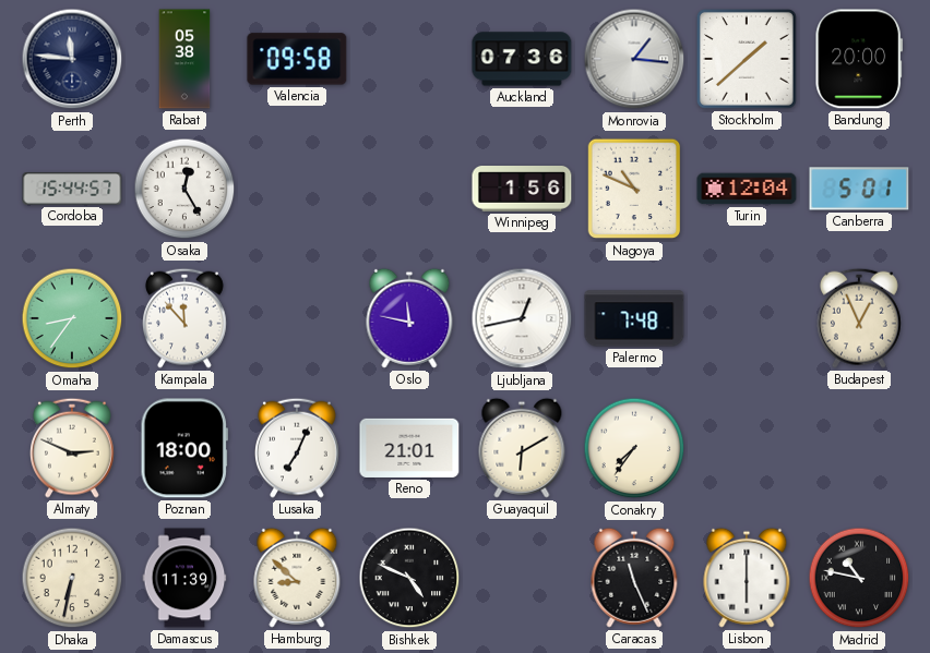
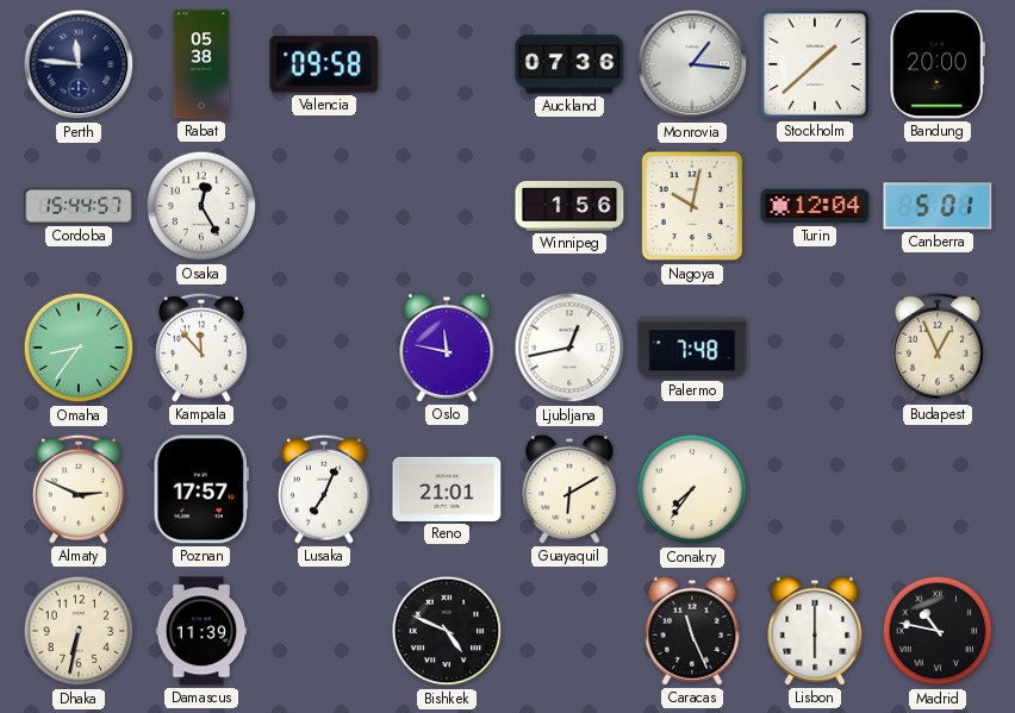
Nagoya: 10:49 -> 10:02 (692, 206)
Poznan: 18:00 -> 17:57 (201, 489)
Hamburg: 8:52 -> none (297, 578)
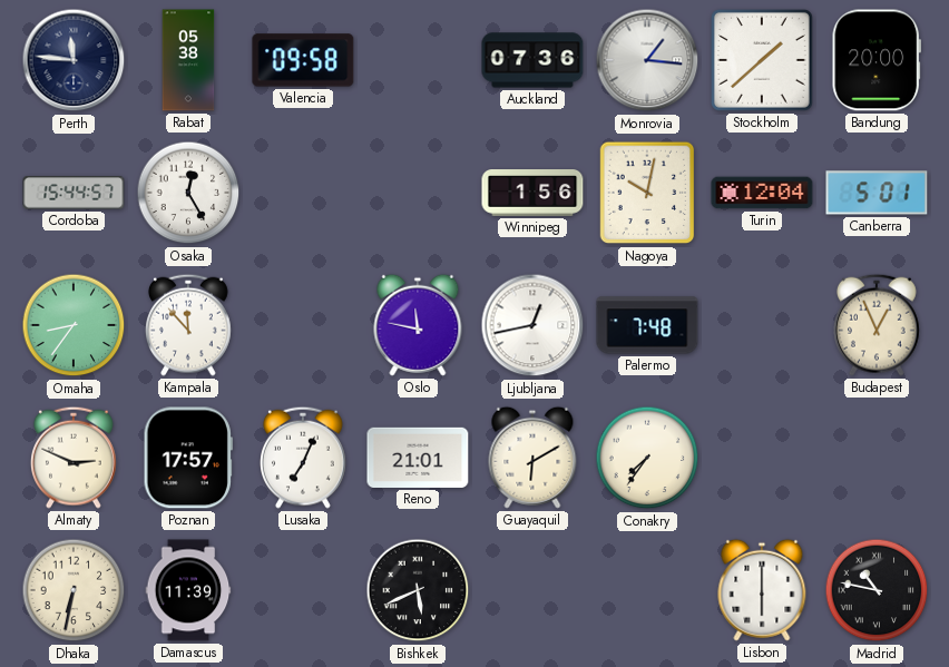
Bishkek: 4:49 -> 5:41 (418, 590)
Caracas: 11:26 -> none (692, 631)
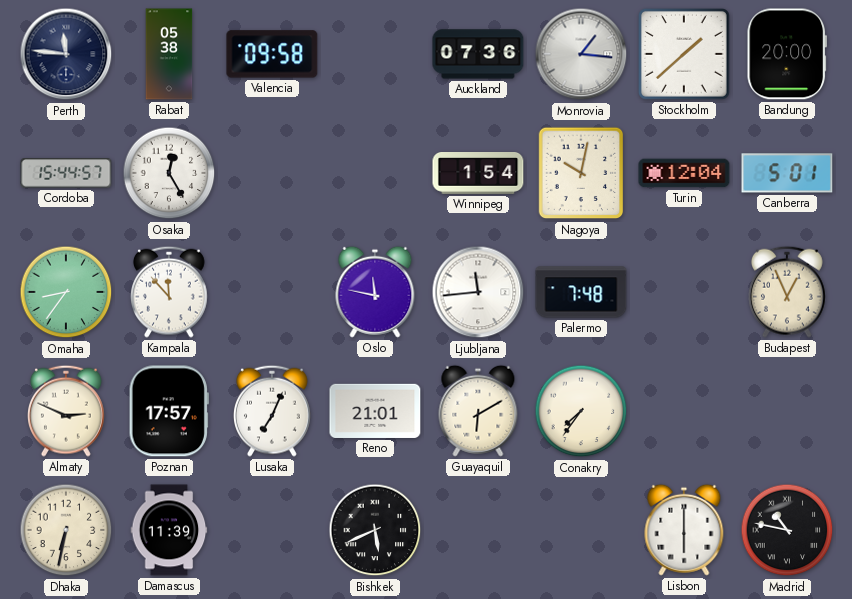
Winnipeg: 1:56 -> 1:54 (478, 174)
Ljubljana: 12:43 -> 11:44 (478, 292)
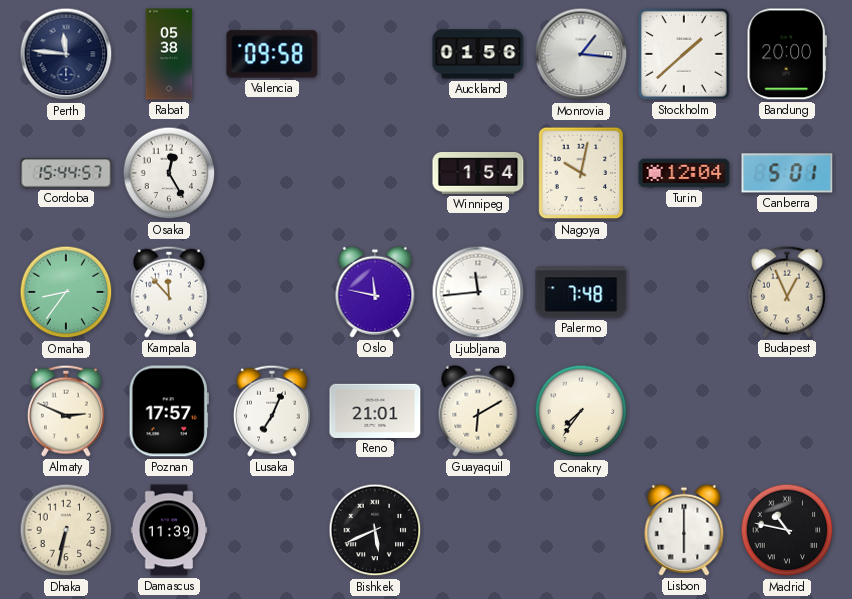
Auckland: 07:36 -> 01:56 (478, 54)
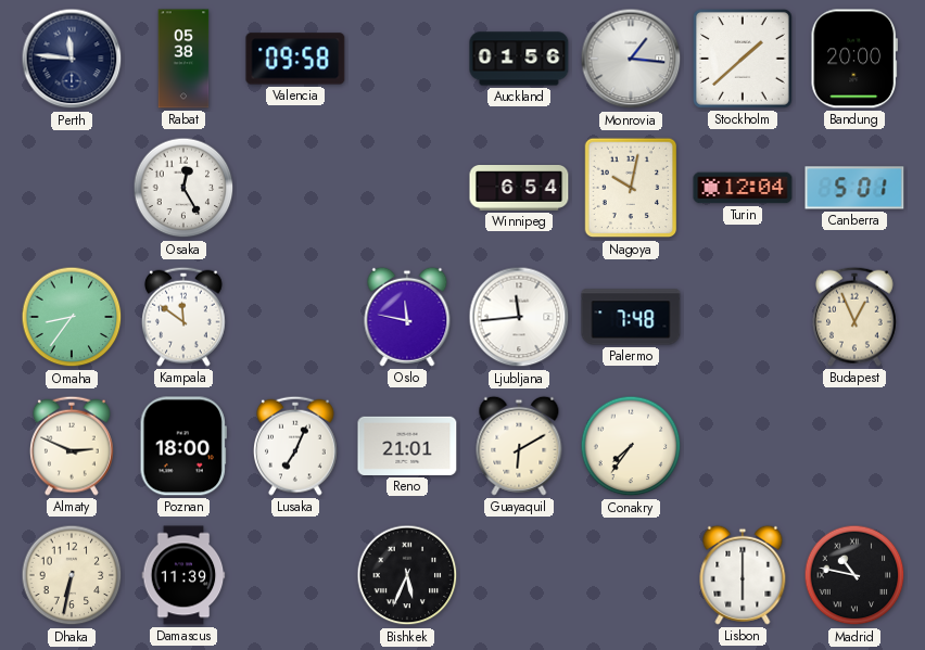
Cordoba: 15:44 -> none (66, 173)
Winnipeg: 1:54 -> 6:54 (519, 189)
Kampala: 11:53 -> 11:51 (185, 317)
Poznan: 17:57 -> 18:00 (183, 446)
Bishkek: 5:41 -> 5:34 (407, 575)
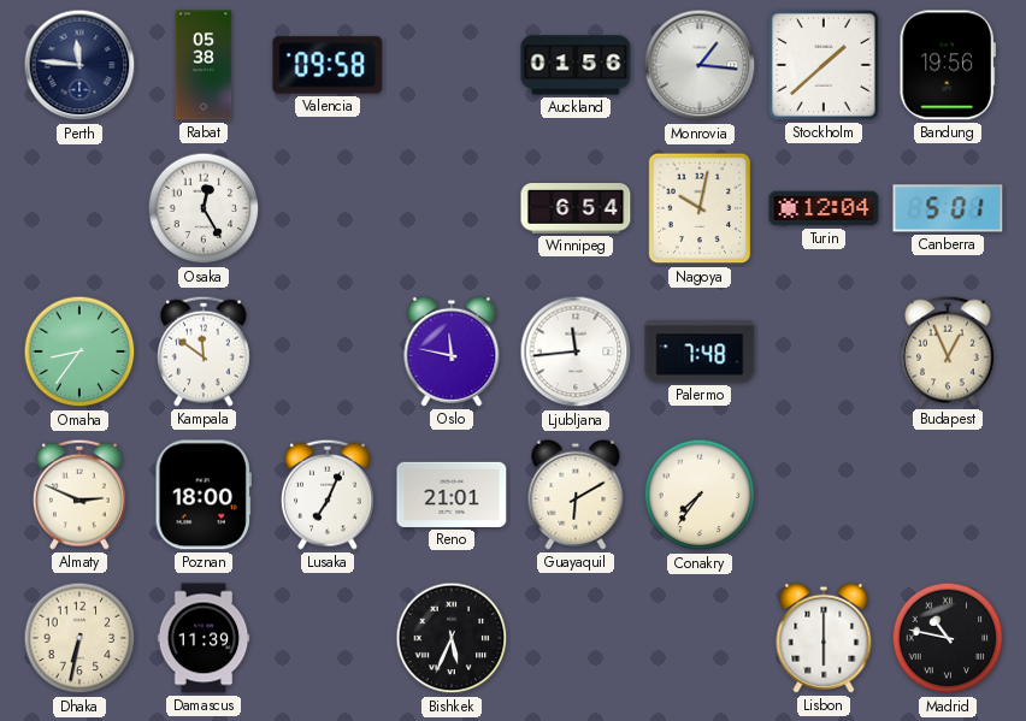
Bandung: 20:00 -> 19:56 (947, 65)
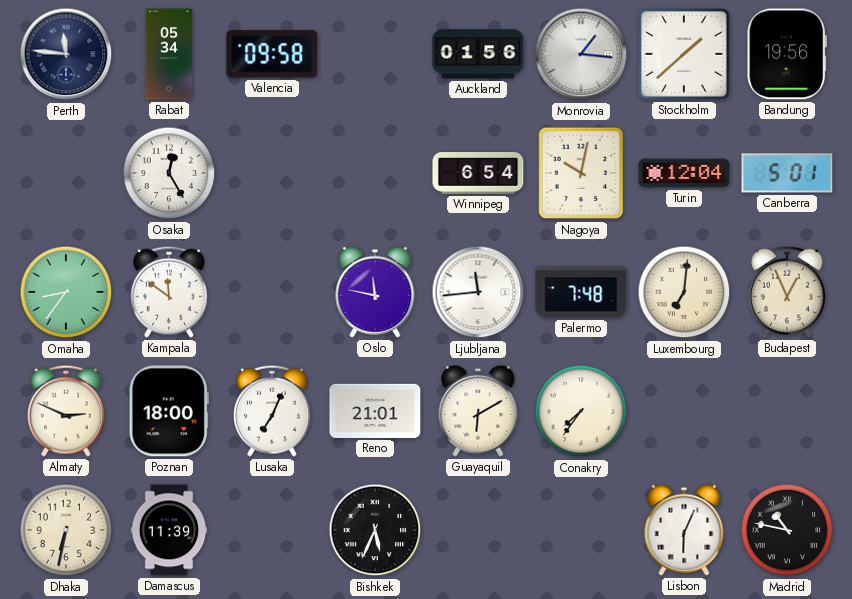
Rabat: 05:38 -> 05:34 (169, 54)
Luxembourg: none -> 7:01 (684, 292)
Lisbon: 6:00 -> 6:04 (684, 530)
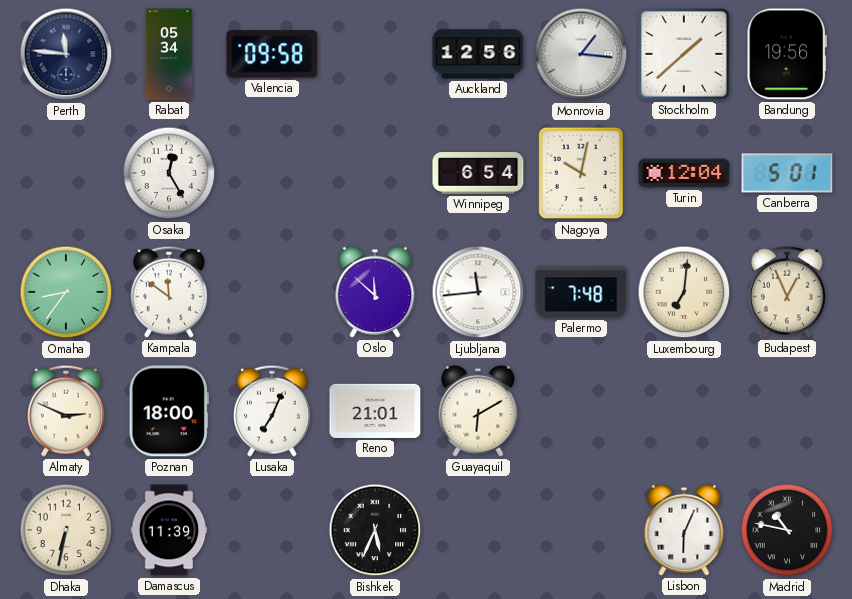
Auckland: 01:56 -> 12:56 (478, 54)
Oslo: 11:47 -> 11:52 (375, 292)
Conakry: 7:36 -> none (581, 411)
